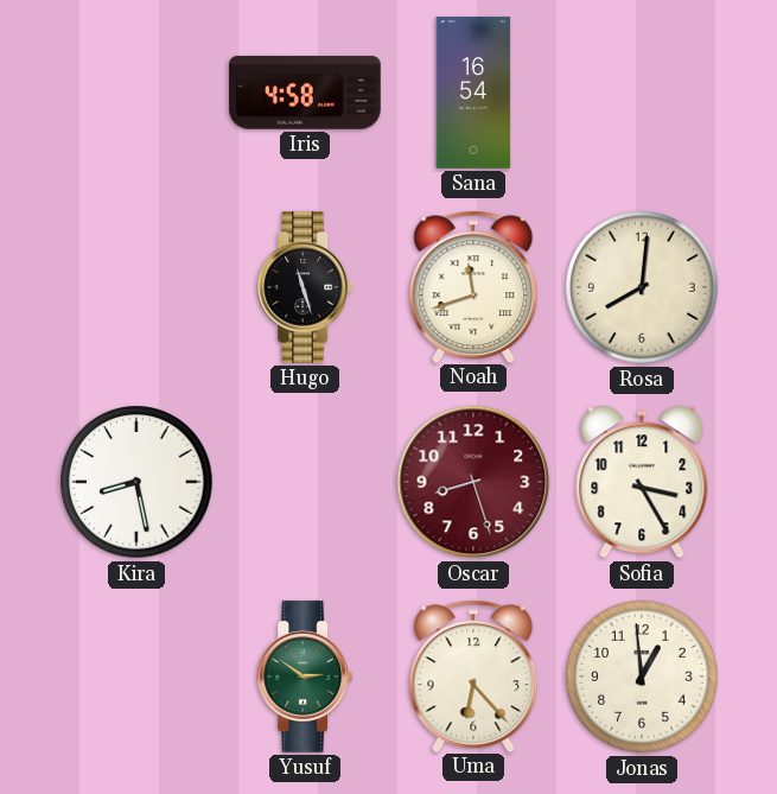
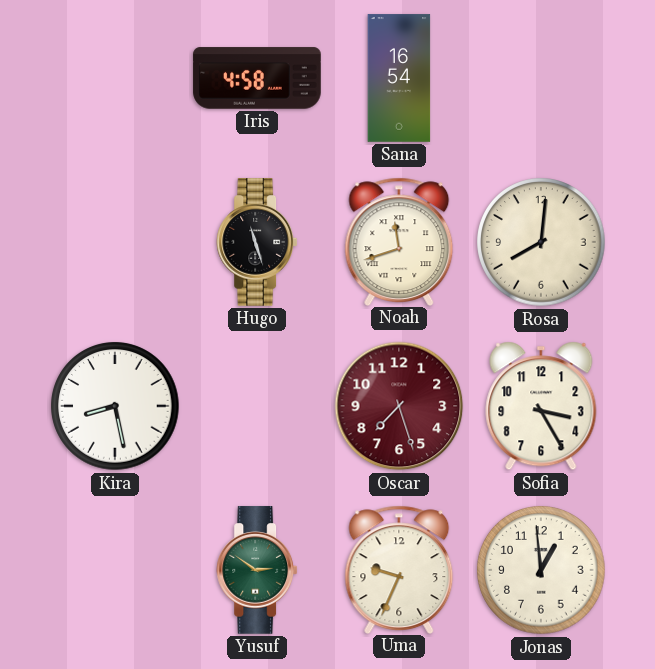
Oscar: 8:27 -> 7:27 (399, 406)
Uma: 6:23 -> 9:34 (399, 569)
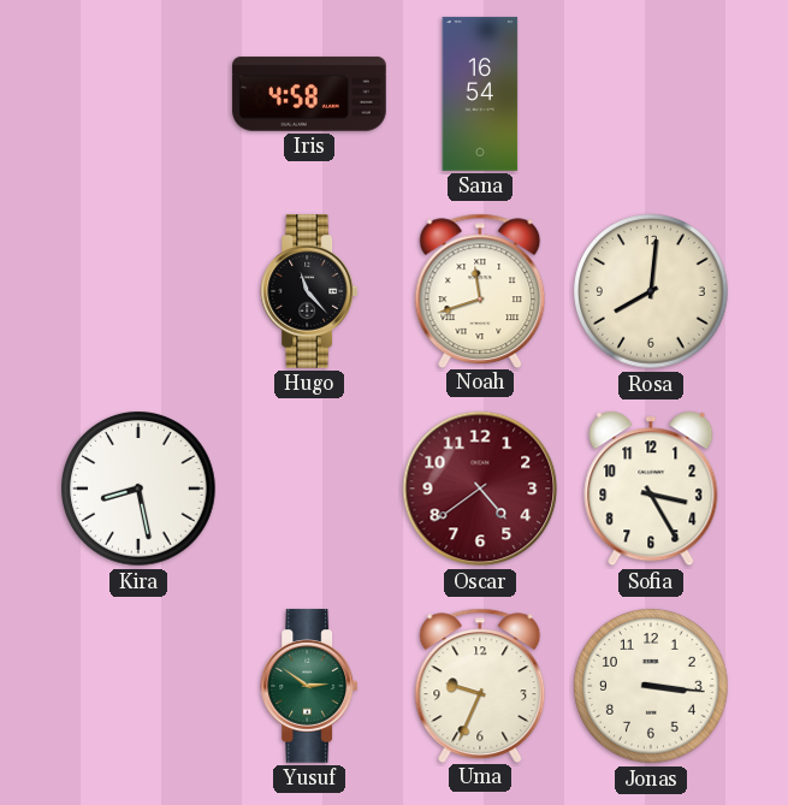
Hugo: 11:27 -> 11:23 (309, 291)
Oscar: 7:27 -> 4:39 (480, 489)
Jonas: 12:59 -> 3:16 (651, 686)
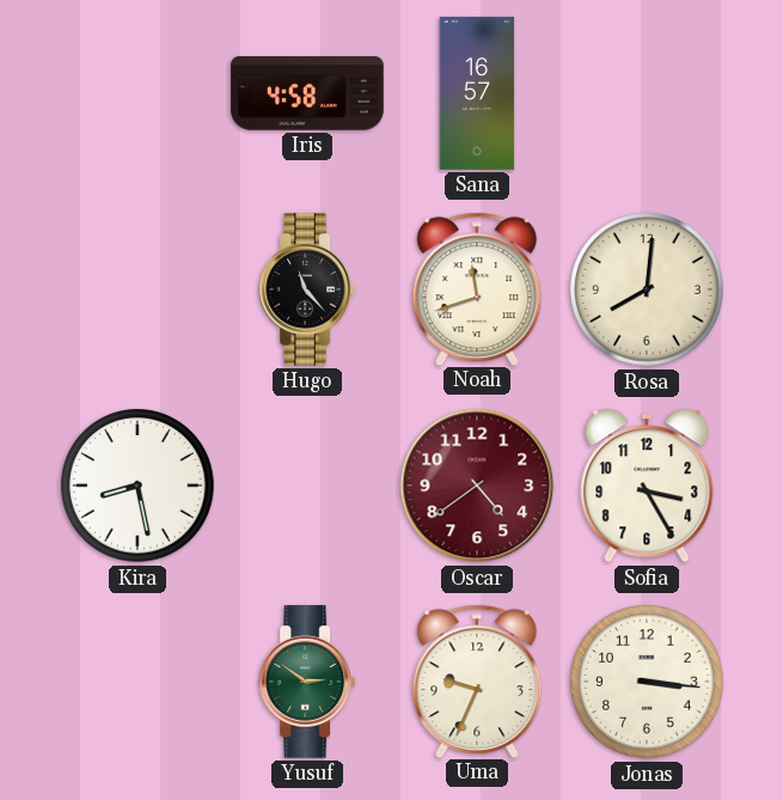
Sana: 16:54 -> 16:57 (477, 93)
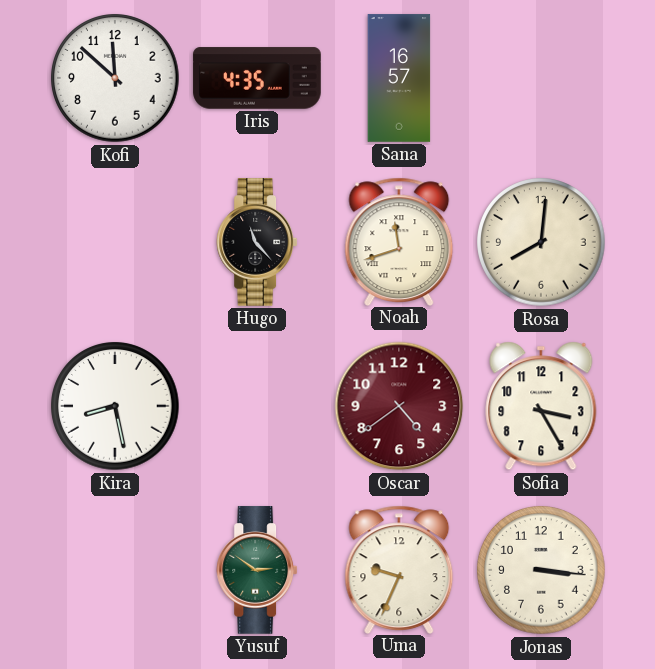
Kofi: none -> 11:52 (115, 78)
Iris: 4:58 -> 4:35 (257, 78)
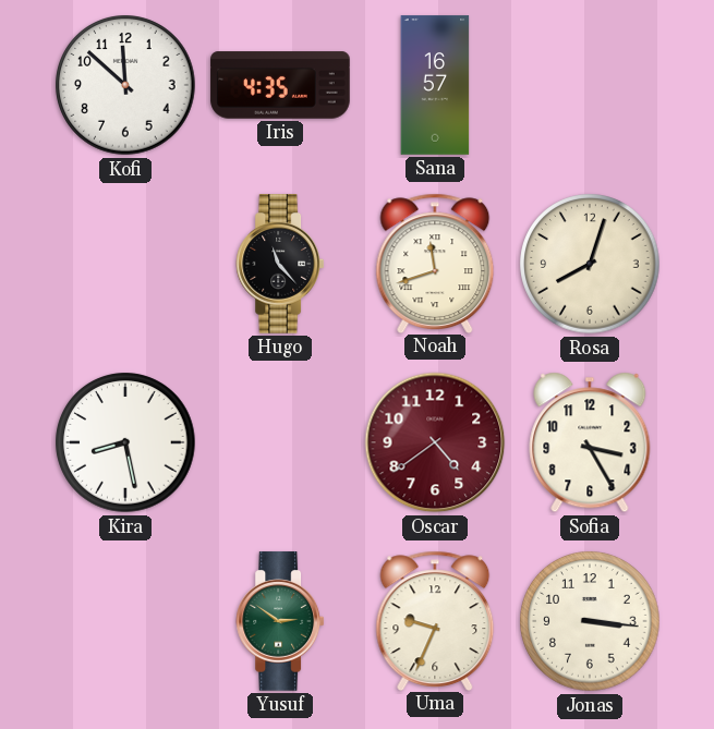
Rosa: 8:01 -> 8:03 (590, 264)
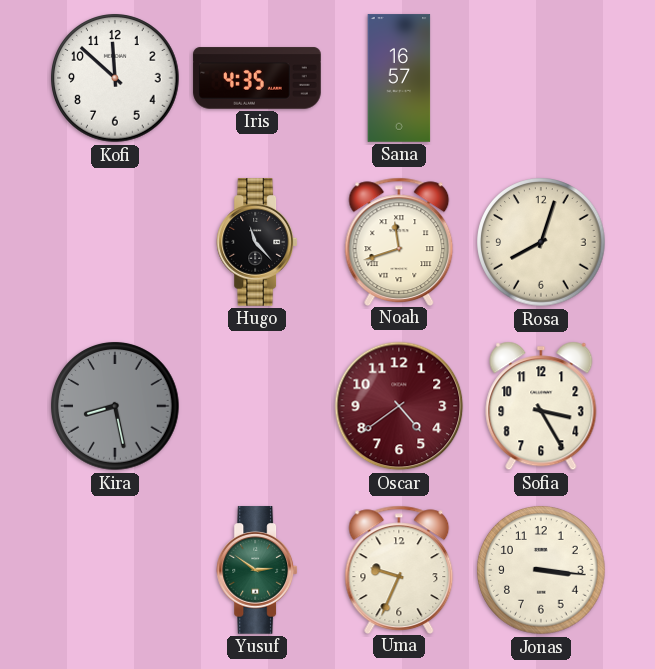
Kira dial: white -> grey (115, 406)
